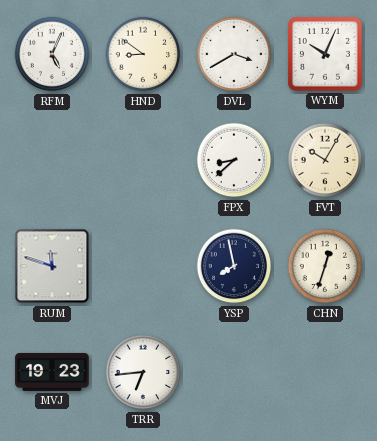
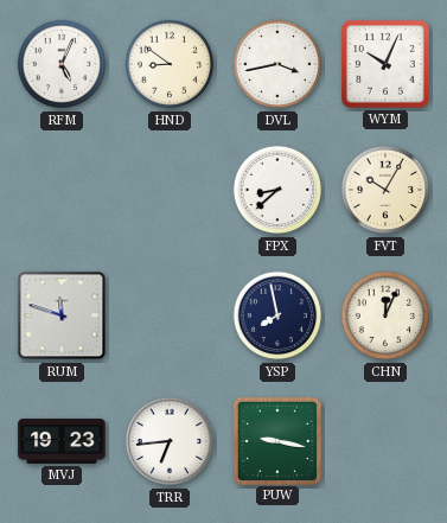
DVL: 3:40 -> 3:43 (277, 64)
CHN: 12:33 -> 12:04 (385, 315)
PUW: none -> 9:17 (276, 440)
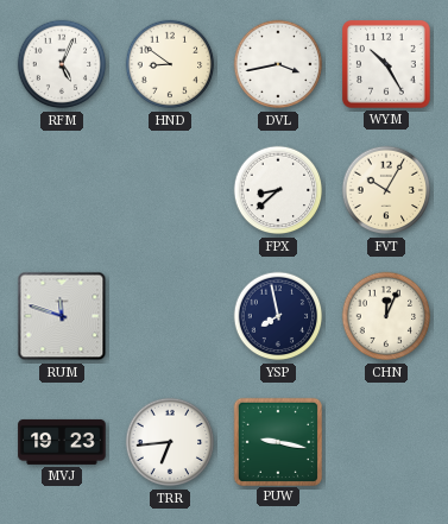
WYM: 10:04 -> 10:25 (387, 65)
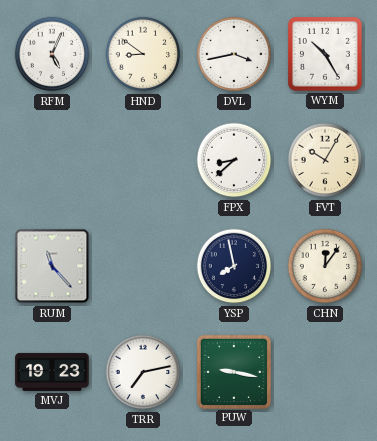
RUM: 11:48 -> 11:23 (52, 266)
CHN: 12:04 -> 12:06 (325, 266)
TRR: 6:44 -> 7:13 (143, 372)
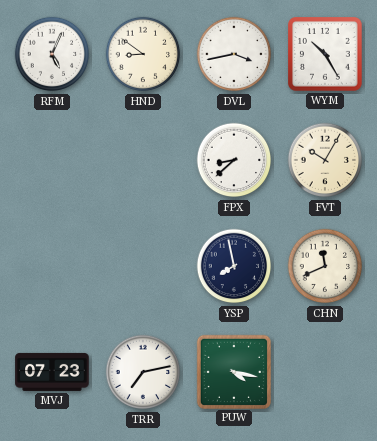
RUM: 11:23 -> none (52, 266)
CHN: 12:06 -> 11:41 (325, 266)
MVJ: 19:23 -> 07:23 (52, 372)
PUW: 9:17 -> 4:17 (233, 371)
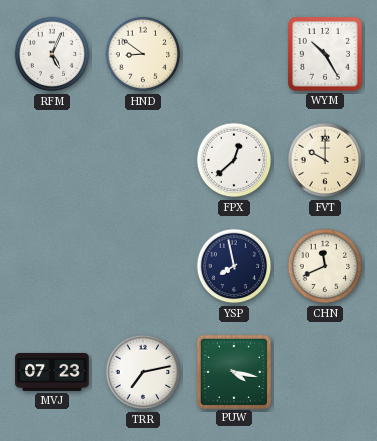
DVL: 3:43 -> none (234, 54)
FPX: 8:38 -> 12:38 (234, 160)
FVT: 10:05 -> 10:00 (325, 160)
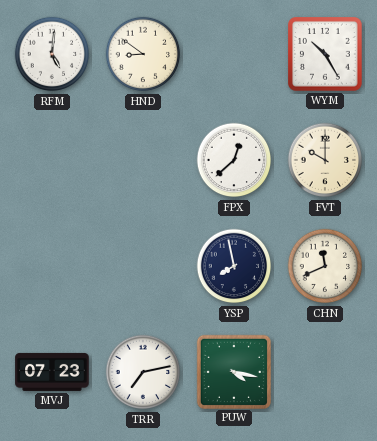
RFM: 5:04 -> 5:01 (52, 54)
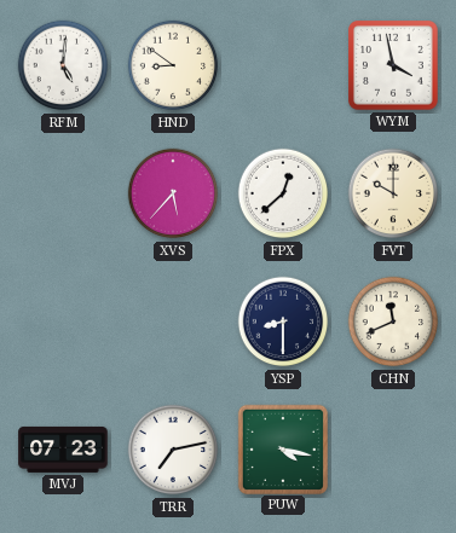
WYM: 10:25 -> 3:58 (394, 66)
XVS: none -> 5:37 (173, 193)
YSP: 7:58 -> 8:30 (283, 321)
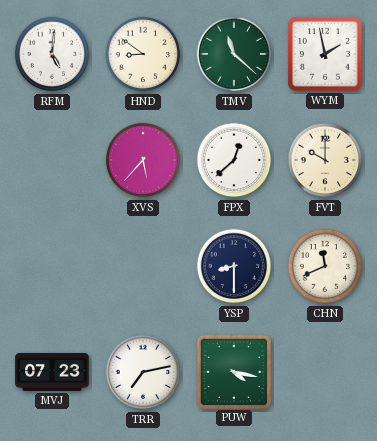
TMV: none -> 11:22 (234, 54)
WYM: 3:58 -> 1:58 (326, 55)
